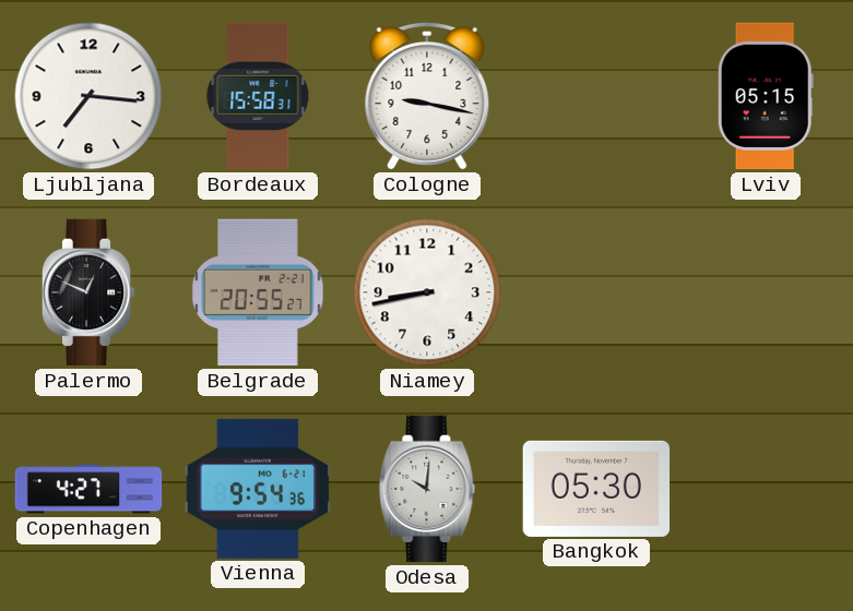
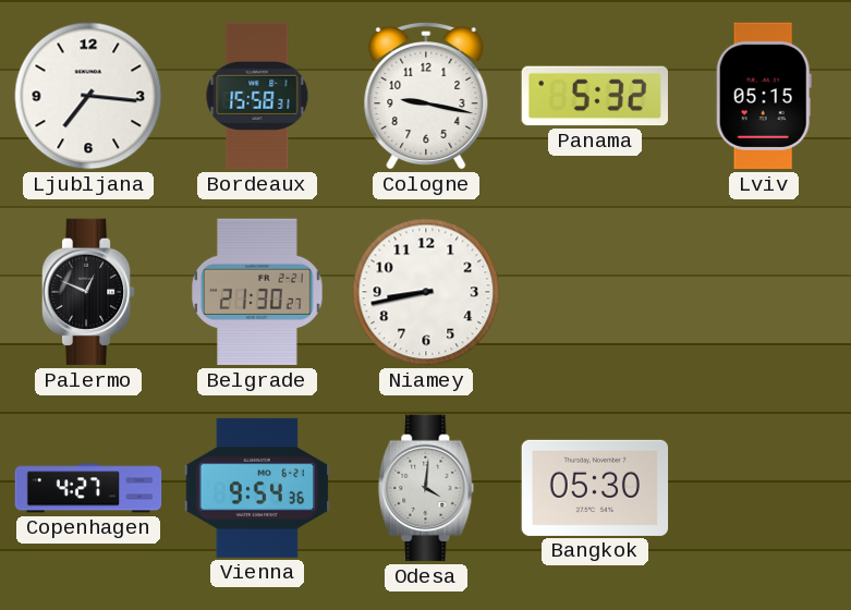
Panama: none -> 5:32 (595, 96)
Belgrade: 20:55 -> 21:30 (257, 292)
Odesa: 10:01 -> 4:01 (426, 488)
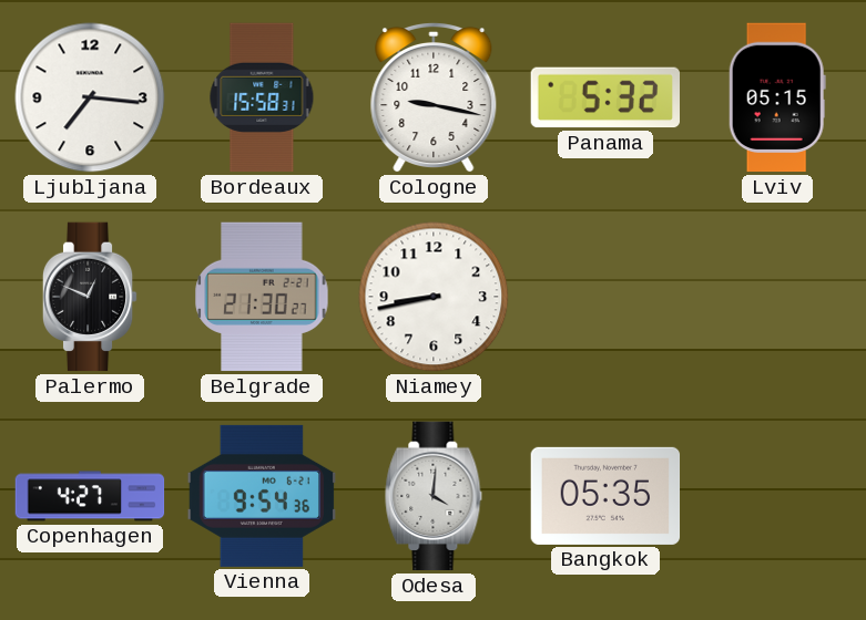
Bangkok: 05:30 -> 05:35 (605, 496)
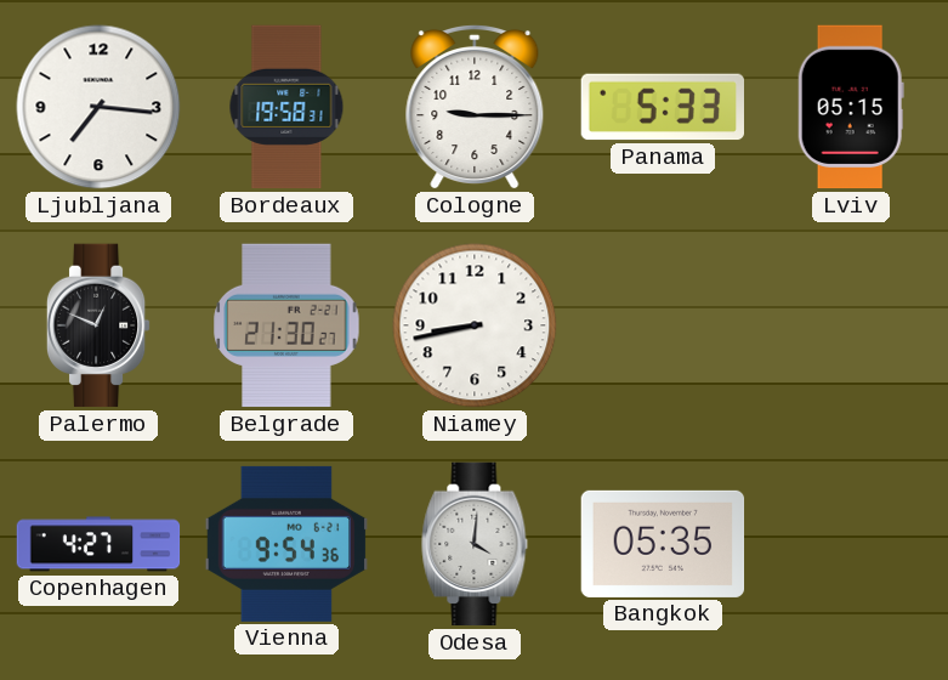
Bordeaux: 15:58 -> 19:58 (286, 107)
Cologne: 9:17 -> 9:15 (475, 107)
Panama: 5:32 -> 5:33 (663, 107)
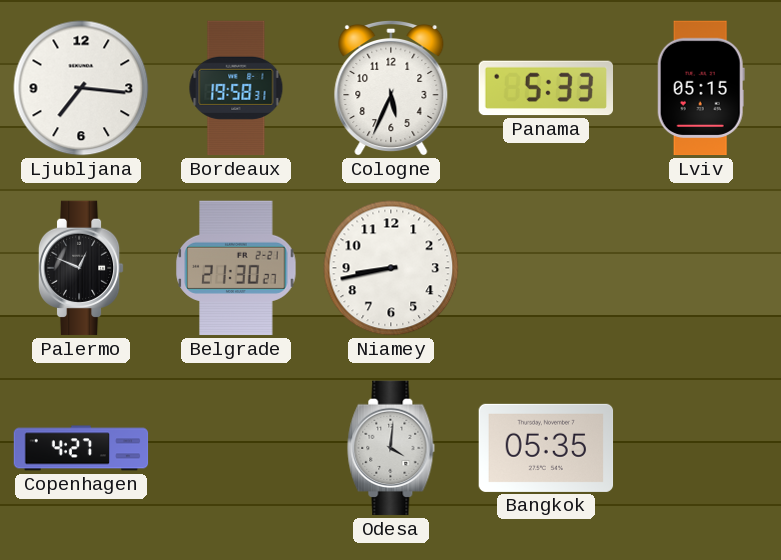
Cologne: 9:15 -> 5:34 (391, 88)
Vienna: 9:54 -> none (286, 544)
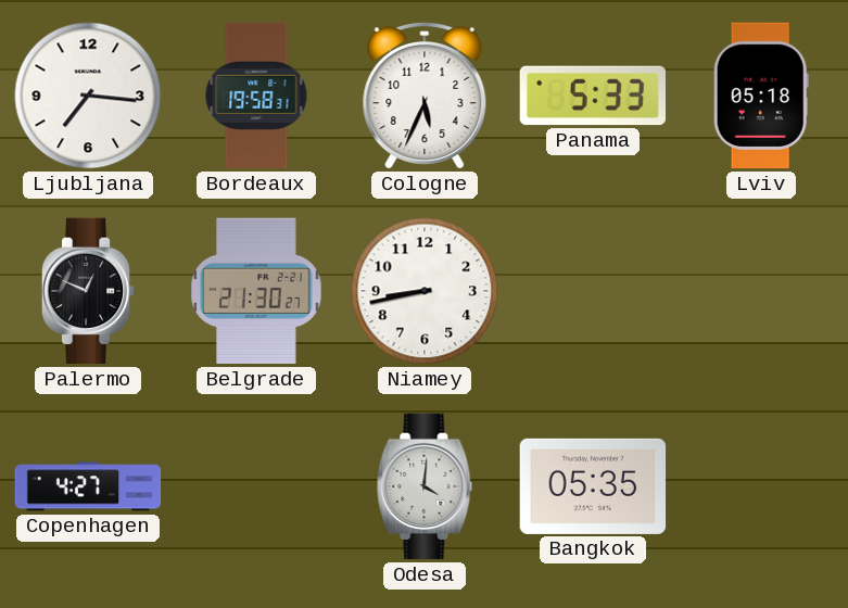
Lviv: 05:15 -> 05:18 (761, 96)
